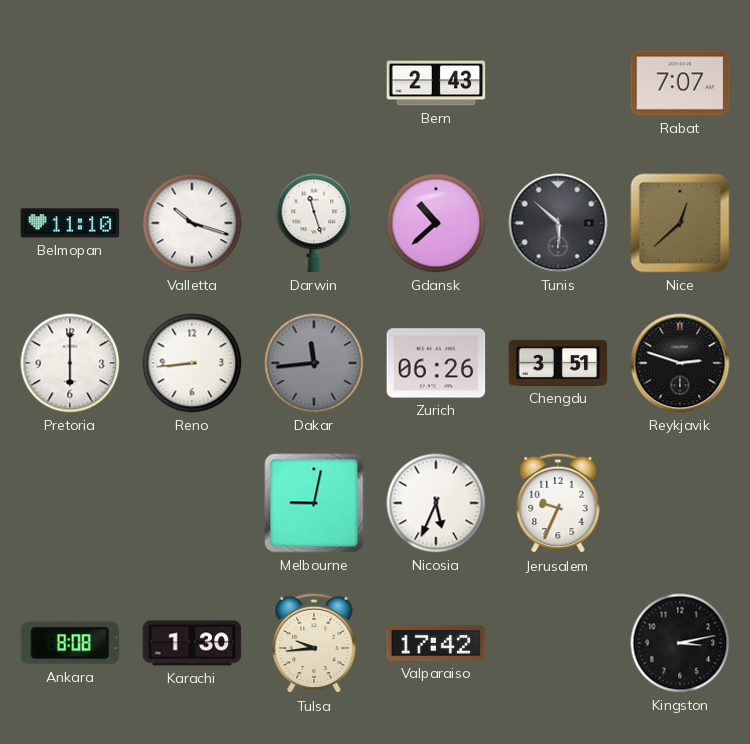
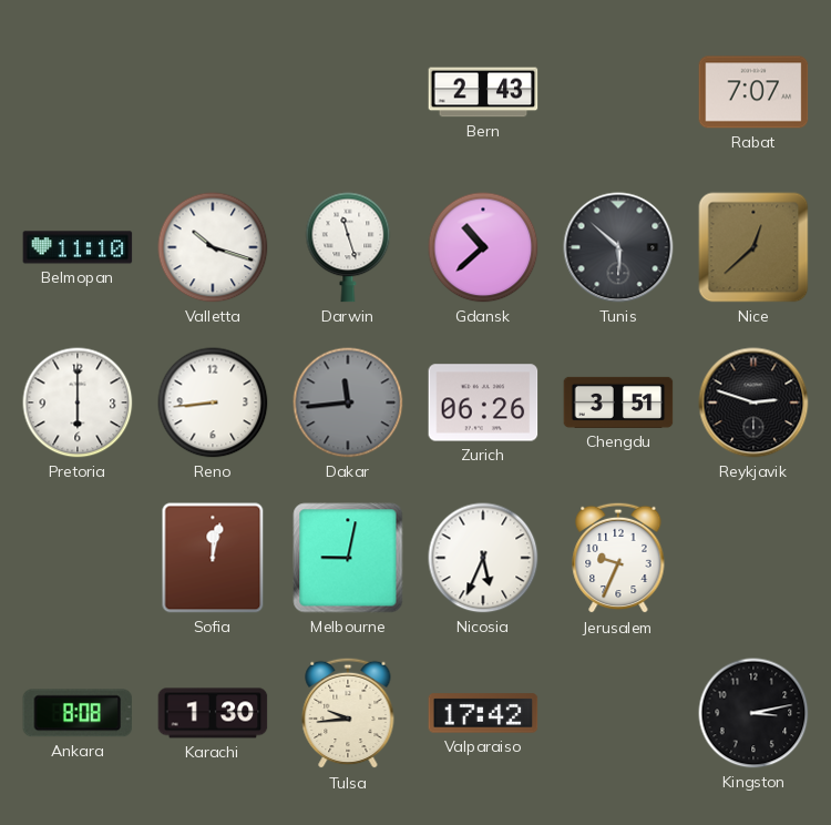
Sofia: none -> 12:02 (213, 558)
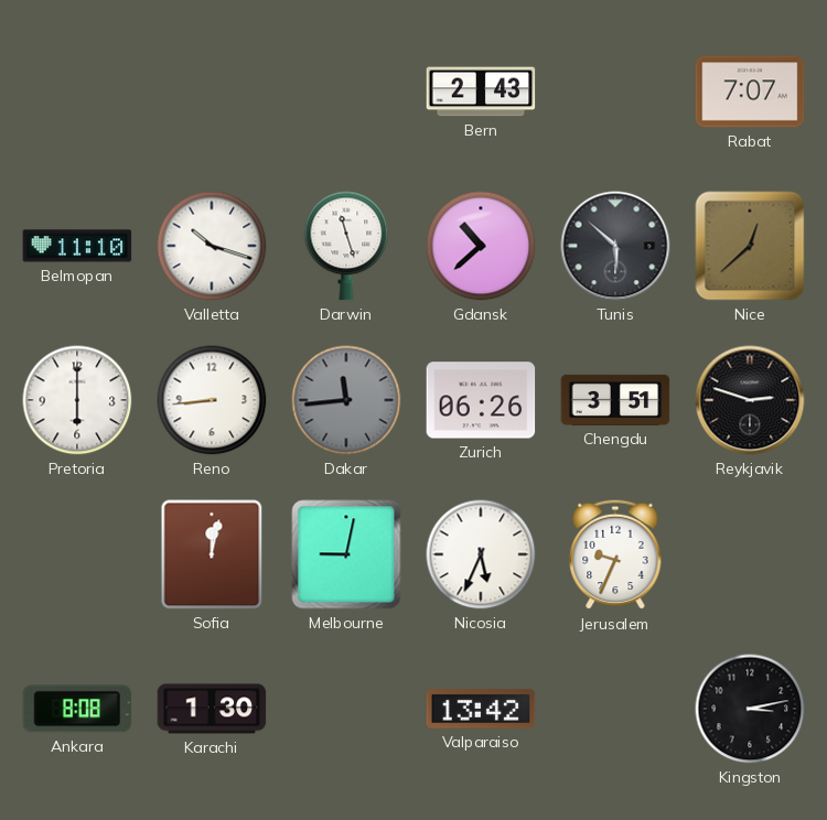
Tulsa: 9:44 -> none (348, 713)
Valparaiso: 17:42 -> 13:42 (481, 709)
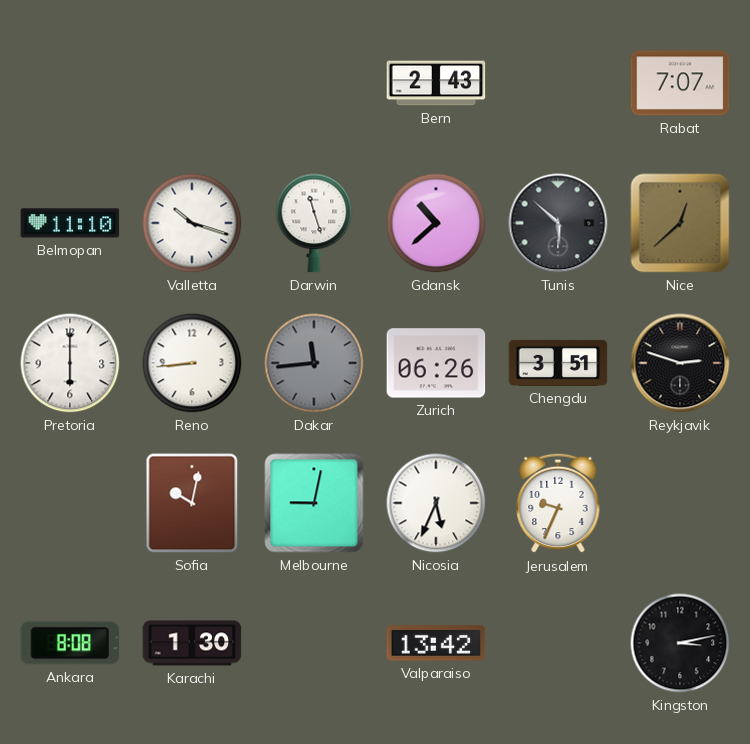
Sofia: 12:02 -> 10:02 (192, 503)
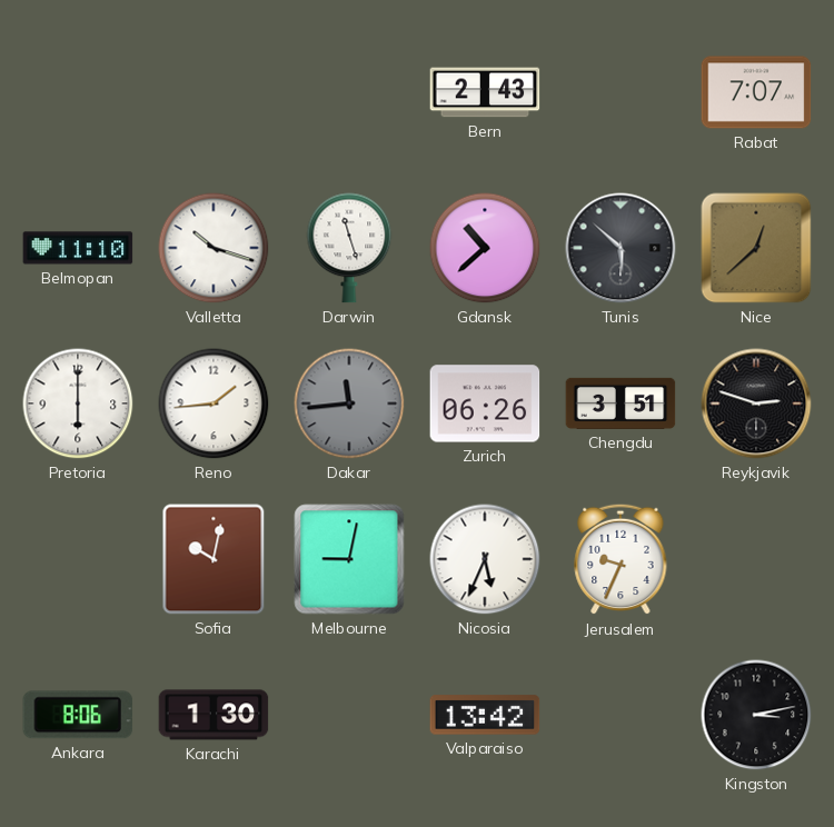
Reno: 8:44 -> 1:44 (214, 403)
Ankara: 8:08 -> 8:06 (78, 715)
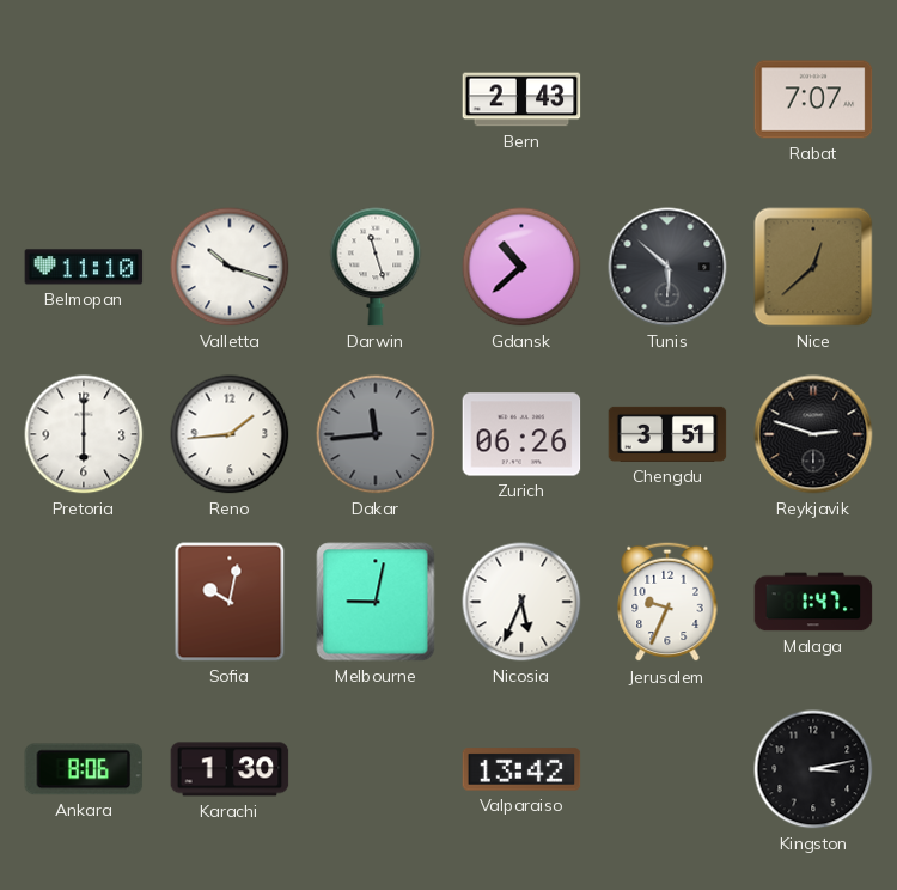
Malaga: none -> 1:47 (813, 602)
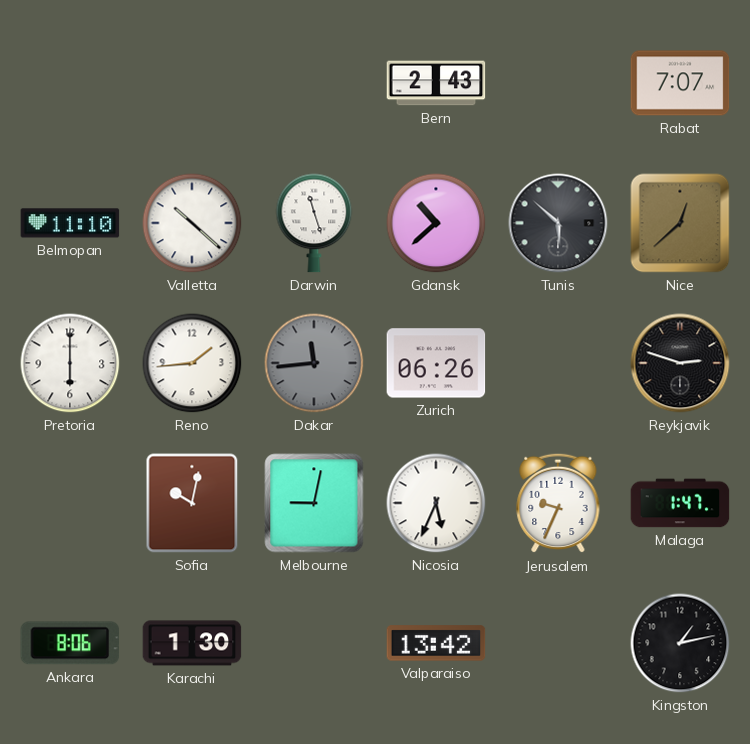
Valletta: 10:18 -> 10:22 (192, 223)
Chengdu: 3:51 -> none (667, 434)
Kingston: 3:13 -> 1:13 (680, 643)
